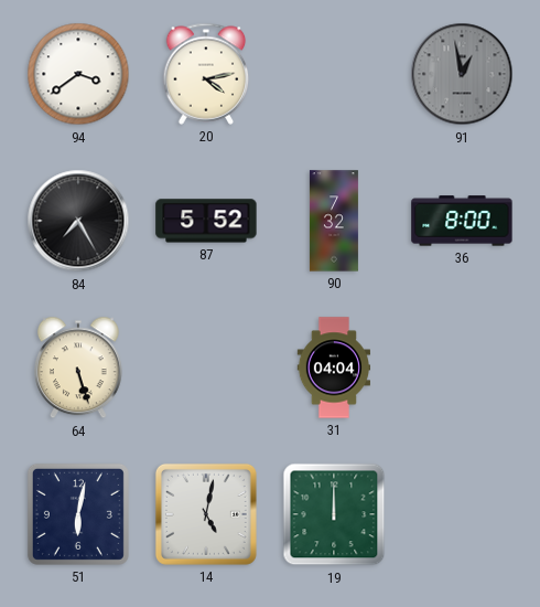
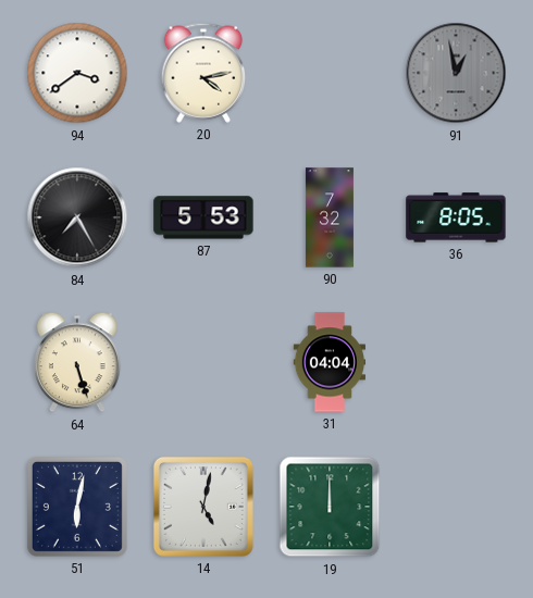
87: 5:52 -> 5:53 (203, 217)
36: 8:00 -> 8:05 (456, 217)
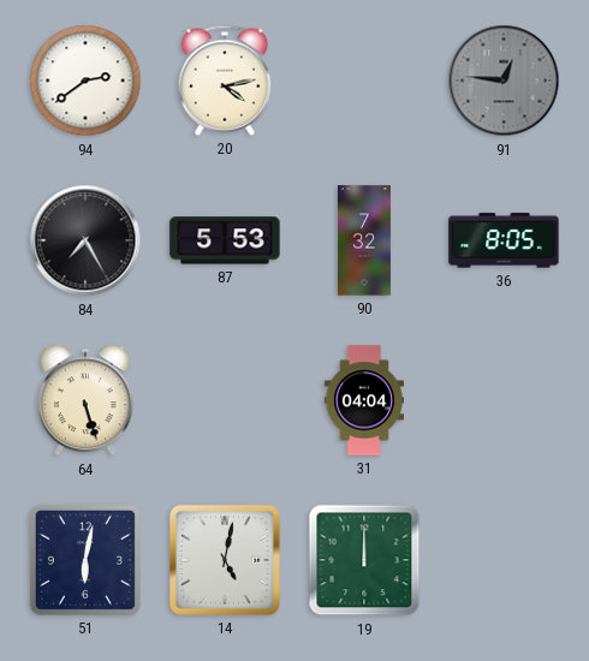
94: 3:39 -> 2:39 (85, 81)
91: 12:58 -> 12:46 (504, 81)
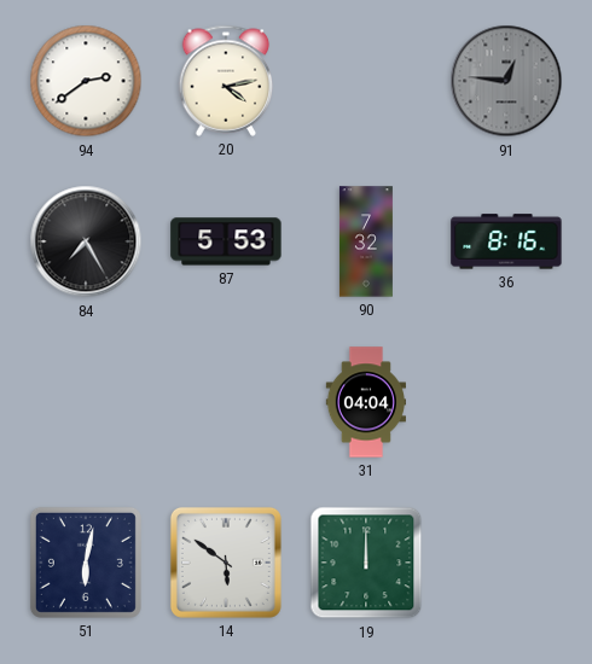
36: 8:05 -> 8:16 (506, 241)
64: 5:27 -> none (85, 400)
14: 5:02 -> 5:51 (226, 563)
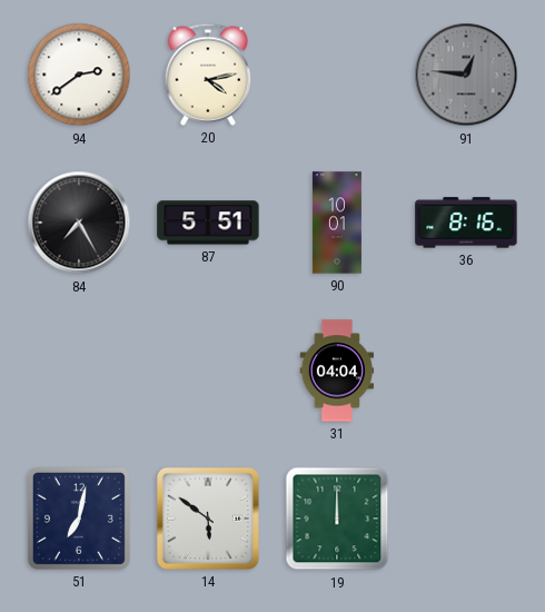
87: 5:53 -> 5:51 (208, 223)
90: 7:32 -> 10:01 (337, 223)
51: 6:02 -> 7:02 (79, 519)
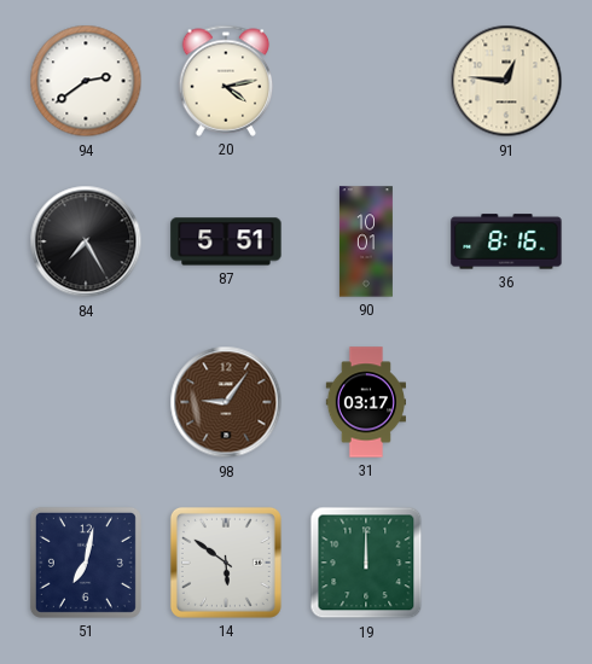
91 dial: grey -> cream (506, 81)
98: none -> 9:06 (226, 402)
31: 04:04 -> 03:17 (366, 402)
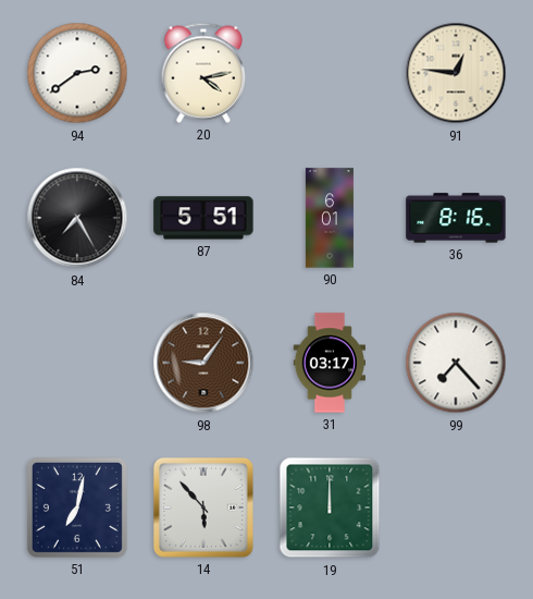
90: 10:01 -> 6:01 (330, 218)
99: none -> 7:23 (456, 363)
14: 5:51 -> 5:53 (203, 508)
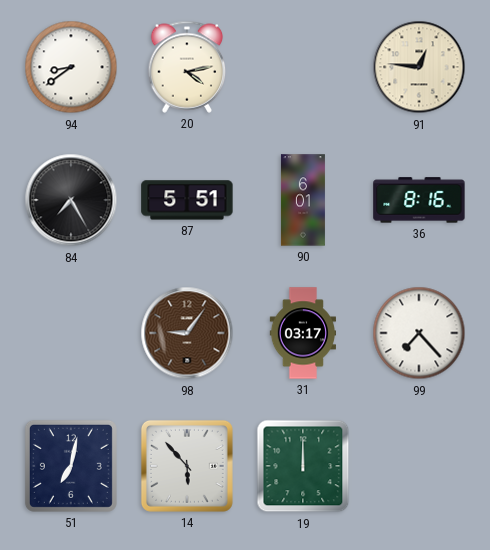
94: 2:39 -> 8:39 (71, 67)
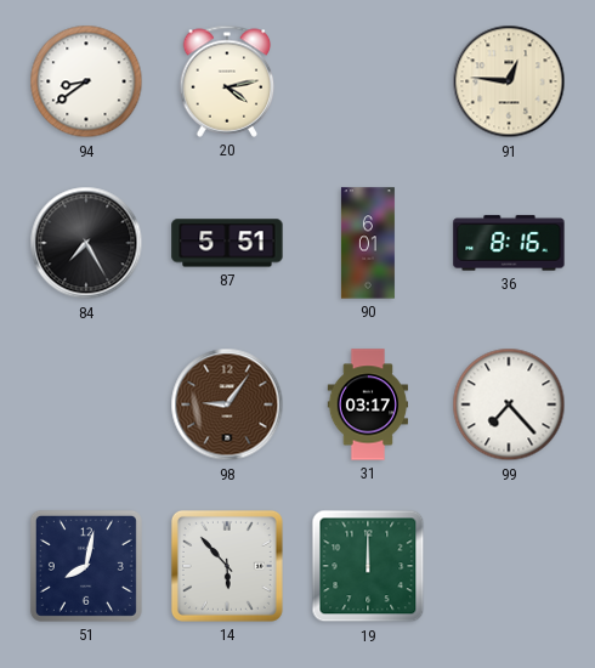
51: 7:02 -> 8:02 (86, 566)
